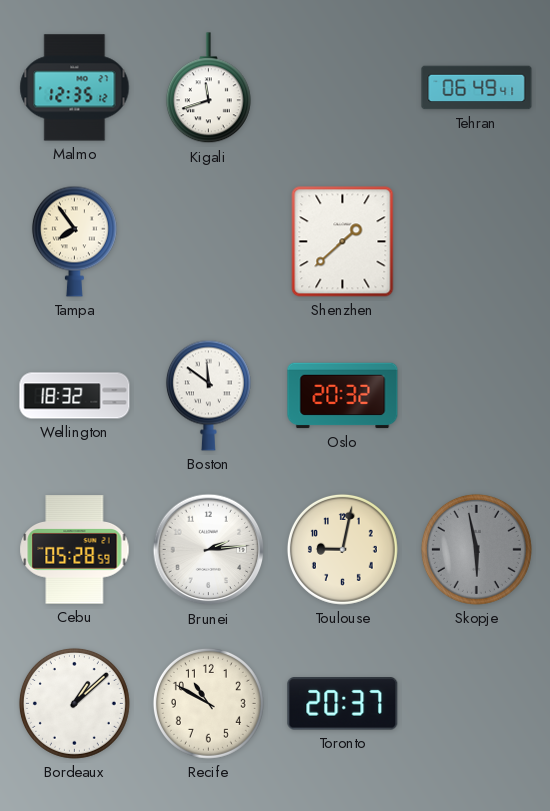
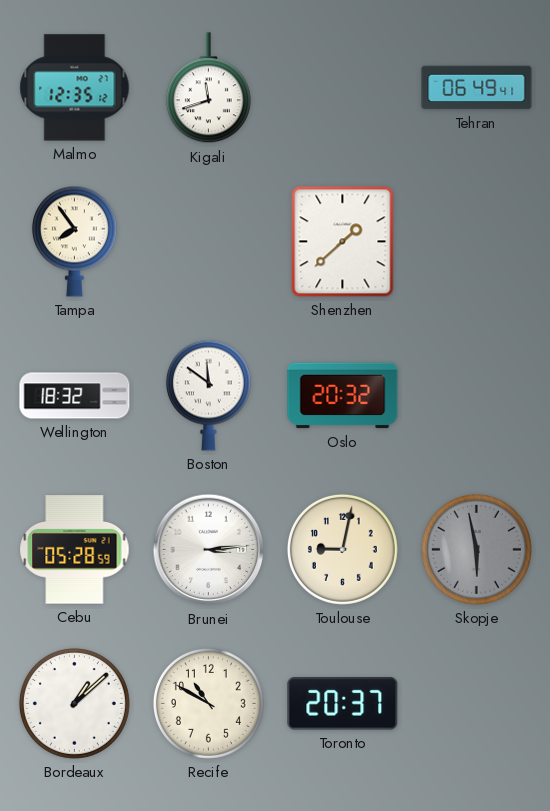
Brunei: 2:14 -> 3:14 (209, 550)
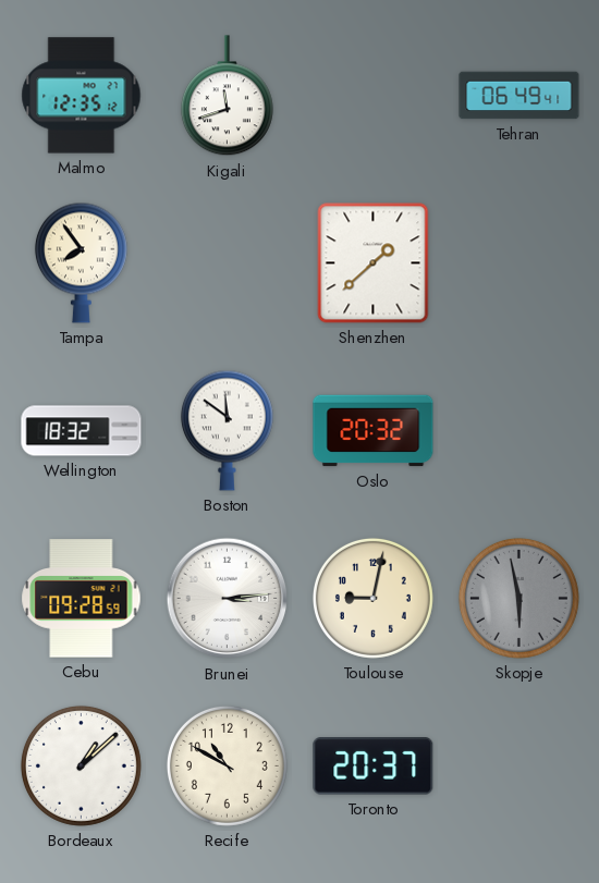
Cebu: 05:28 -> 09:28 (82, 599)
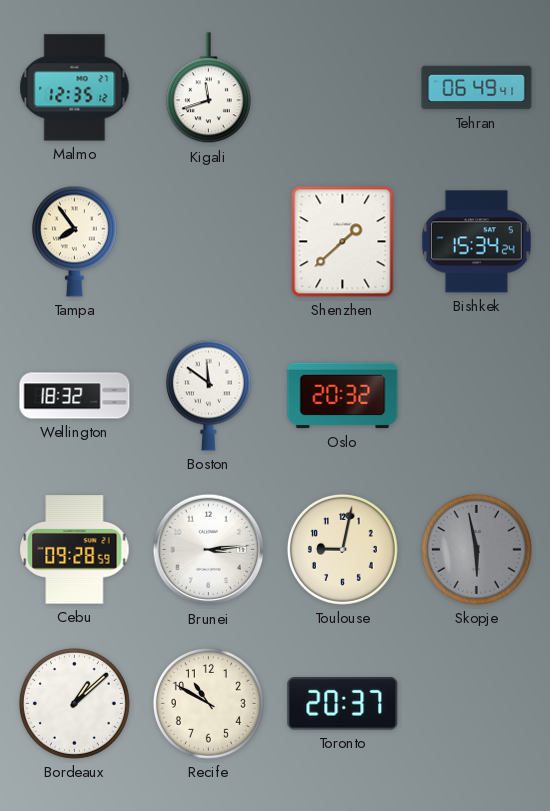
Bishkek: none -> 15:34 (476, 242)
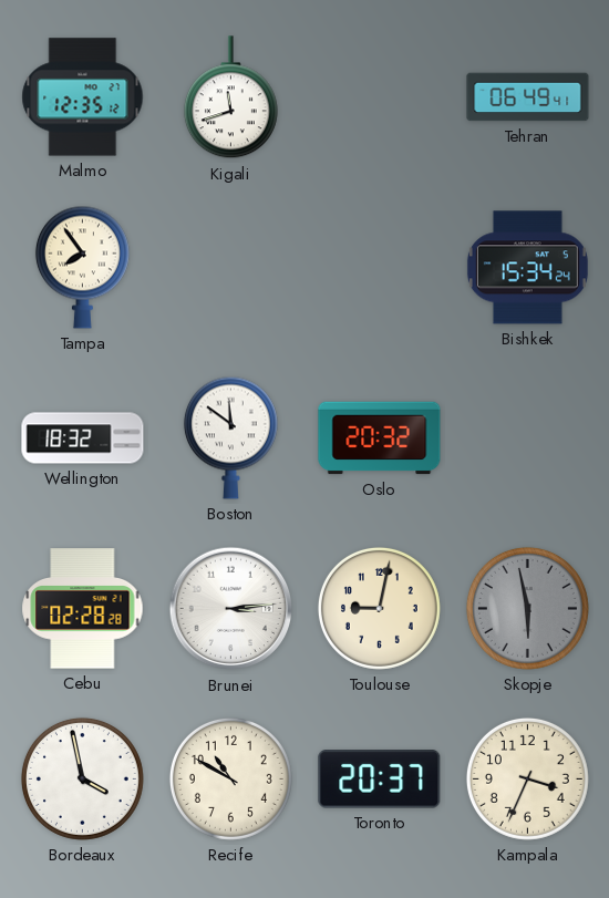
Shenzhen: 1:38 -> none (343, 242)
Cebu: 09:28 -> 02:28 (83, 609)
Bordeaux: 1:08 -> 3:58 (82, 778)
Kampala: none -> 3:34 (527, 778)
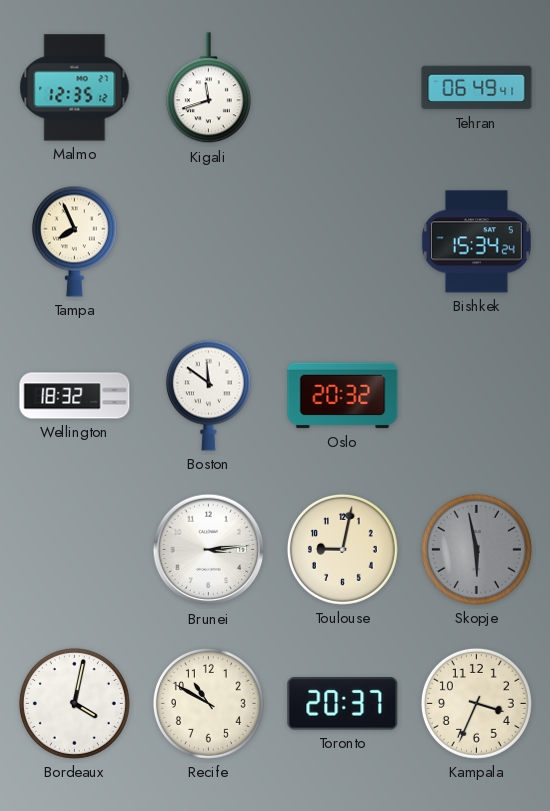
Tampa: 7:54 -> 7:56 (74, 241)
Cebu: 02:28 -> none (83, 609)
Bordeaux: 3:58 -> 4:02 (74, 703)
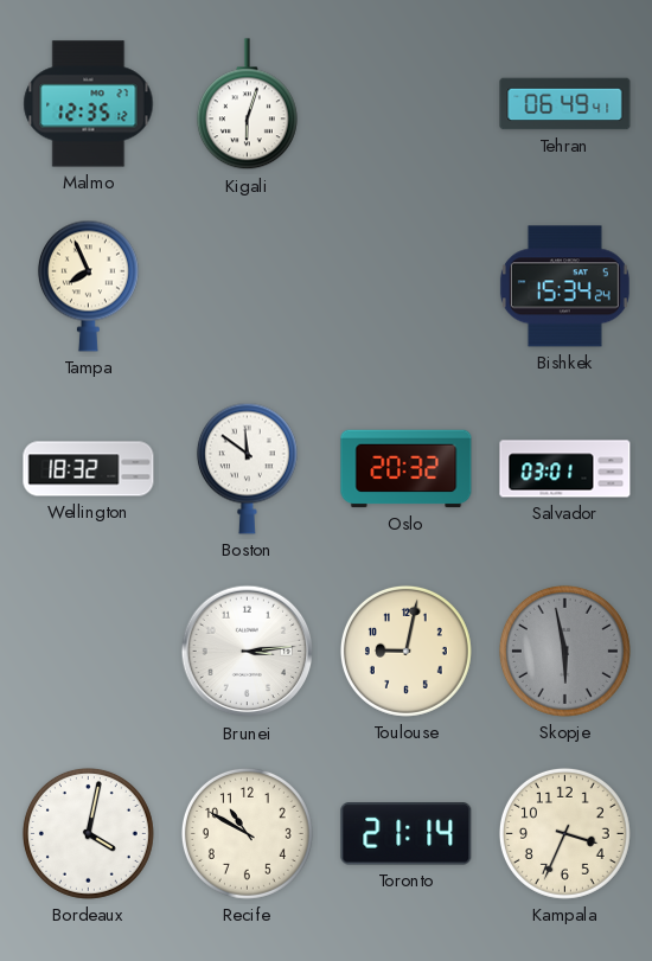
Kigali: 11:42 -> 6:03 (247, 104)
Salvador: none -> 03:01 (565, 469)
Toronto: 20:37 -> 21:14 (407, 834)
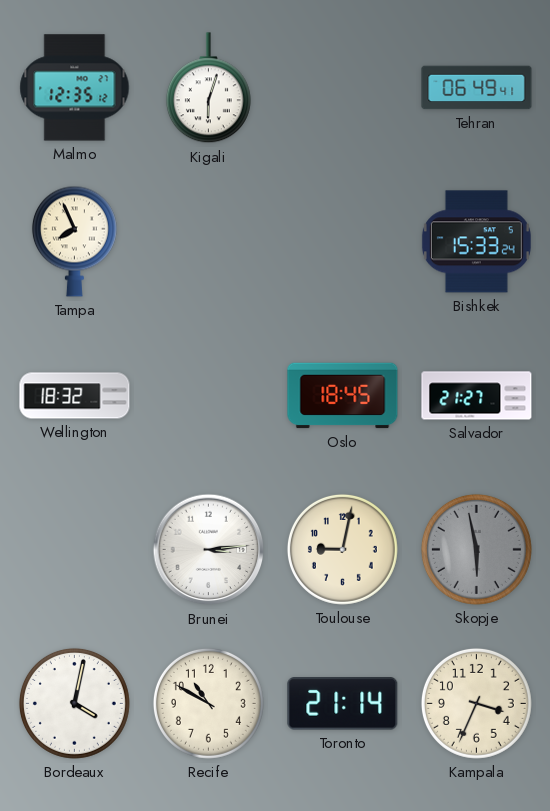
Bishkek: 15:34 -> 15:33 (476, 242)
Boston: 11:51 -> none (247, 468)
Oslo: 20:32 -> 18:45 (343, 396)
Salvador: 03:01 -> 21:27 (477, 396)
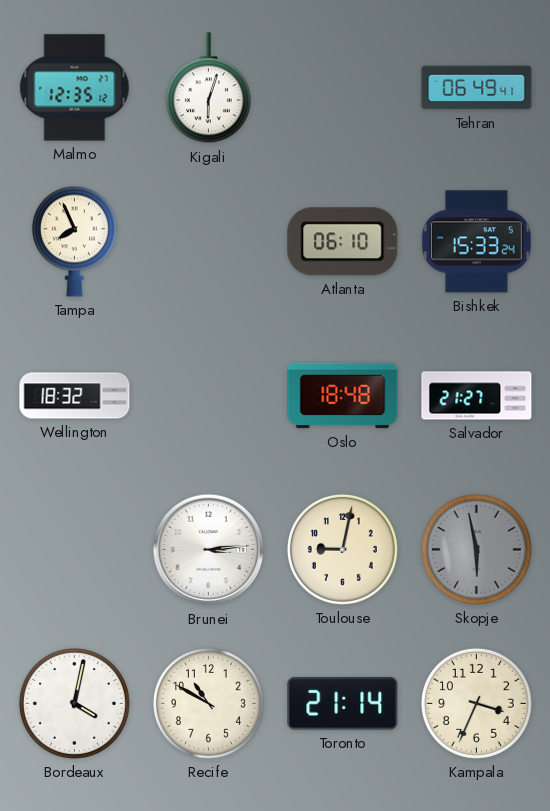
Atlanta: none -> 06:10 (343, 242)
Oslo: 18:45 -> 18:48 (343, 396)
